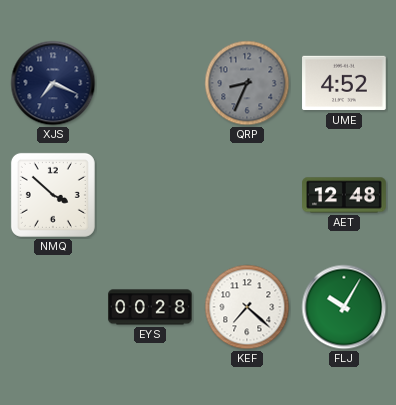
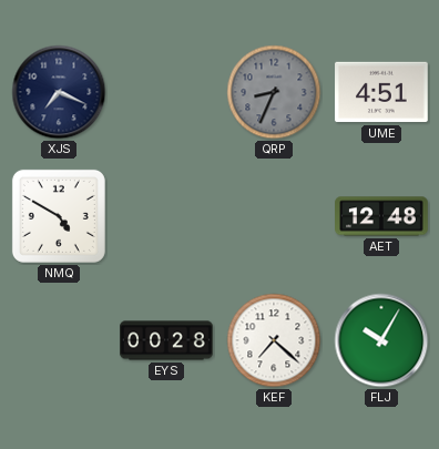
UME: 4:52 -> 4:51 (381, 92)
NMQ: 3:52 -> 4:50 (59, 216)
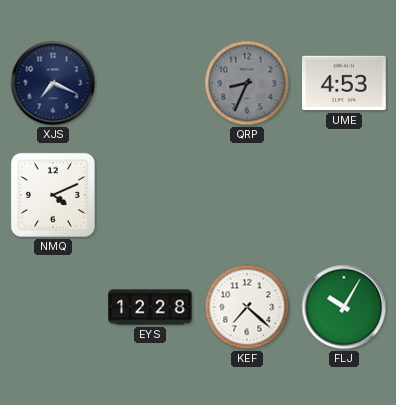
UME: 4:51 -> 4:53 (344, 83)
NMQ: 4:50 -> 4:11 (53, 195)
AET: 12:48 -> none (381, 216)
EYS: 00:28 -> 12:28 (150, 307)
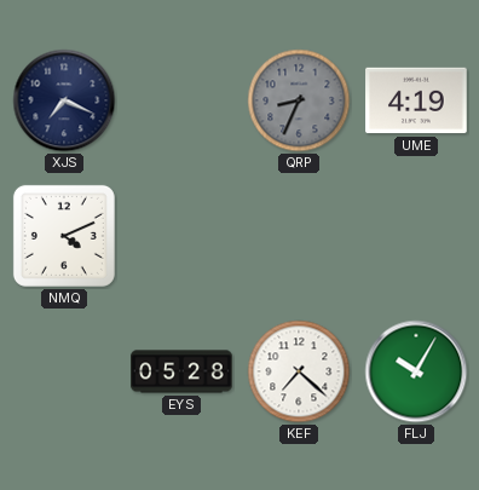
UME: 4:53 -> 4:19 (416, 100)
EYS: 12:28 -> 05:28 (181, 371)
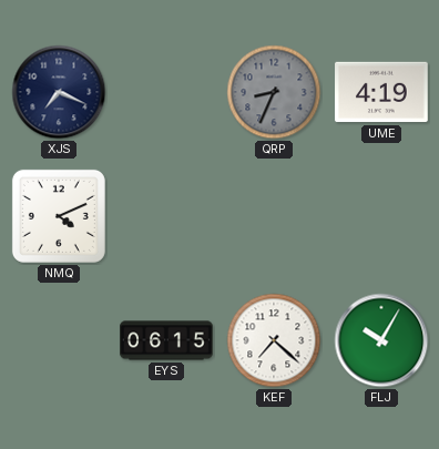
EYS: 05:28 -> 06:15 (166, 340)
